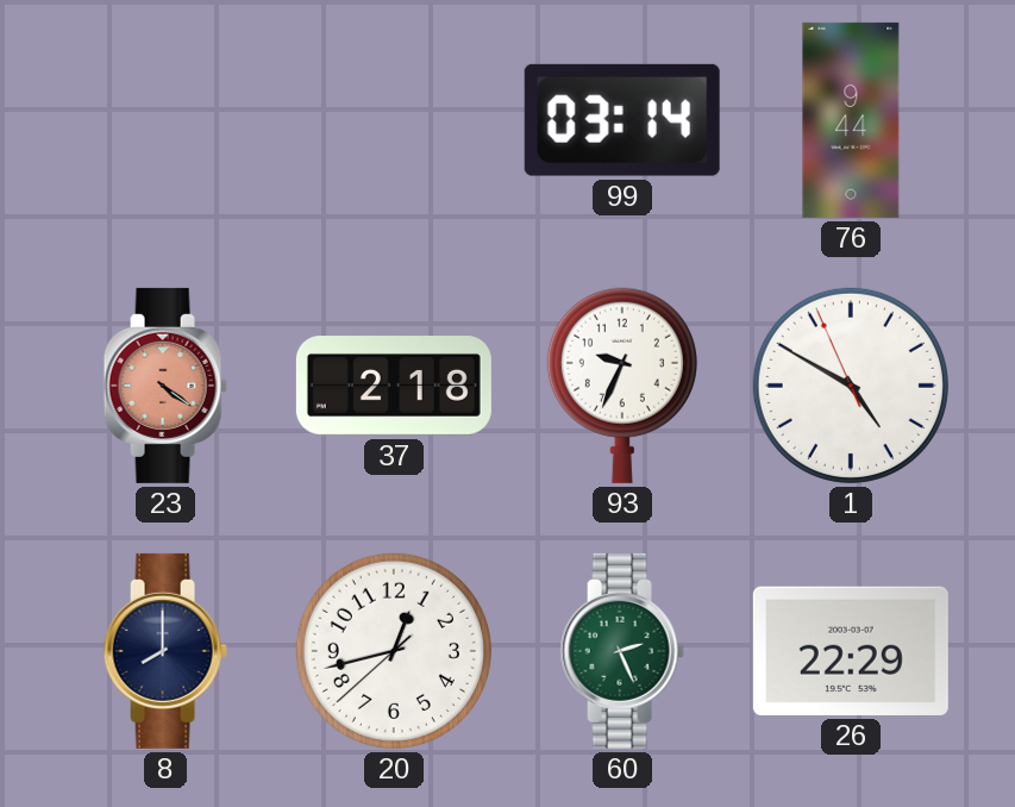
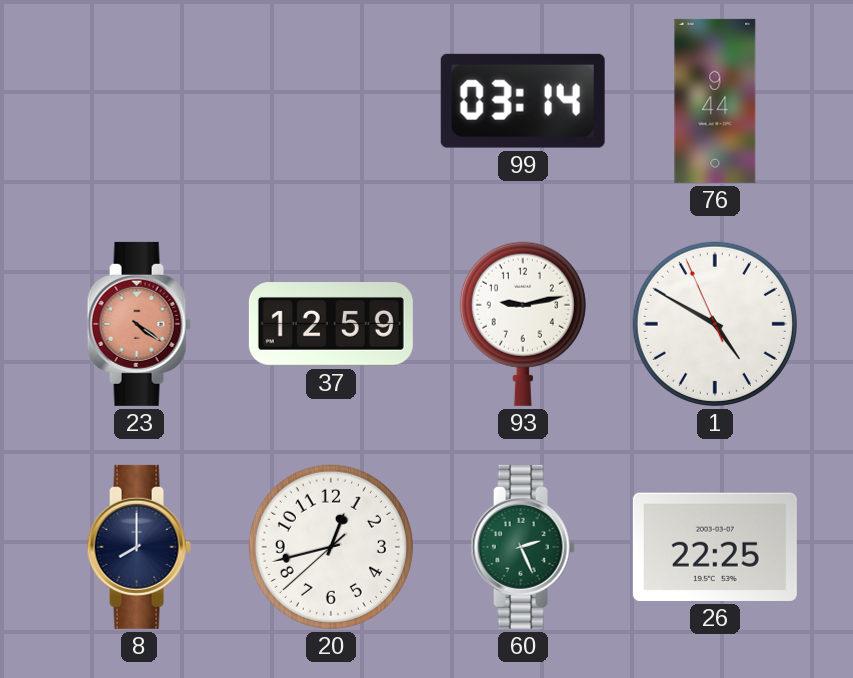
37: 2:18 -> 12:59 (331, 324)
93: 9:34 -> 9:13 (523, 324)
26: 22:29 -> 22:25 (715, 547)
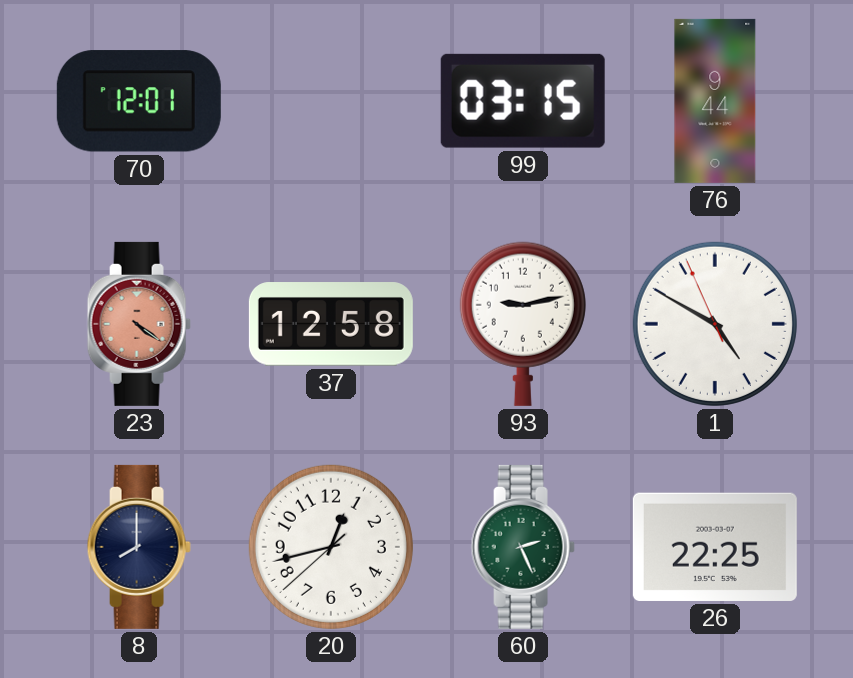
70: none -> 12:01 (139, 101)
99: 03:14 -> 03:15 (523, 101)
37: 12:59 -> 12:58 (331, 324)
